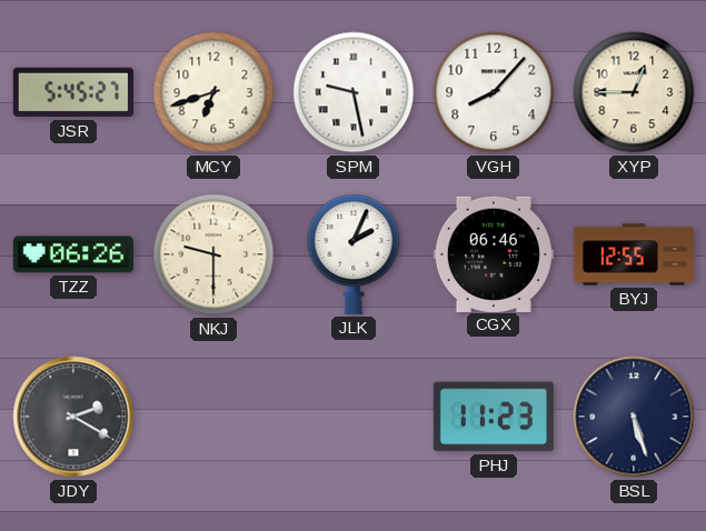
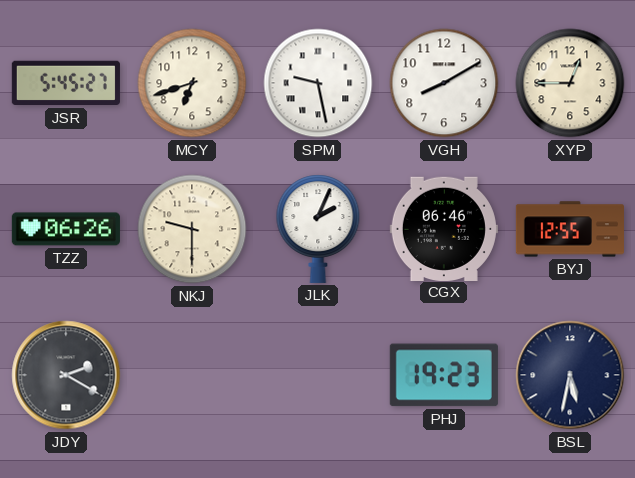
VGH: 8:07 -> 8:10 (444, 83)
PHJ: 11:23 -> 19:23 (444, 375)
BSL: 5:27 -> 5:32 (570, 375)
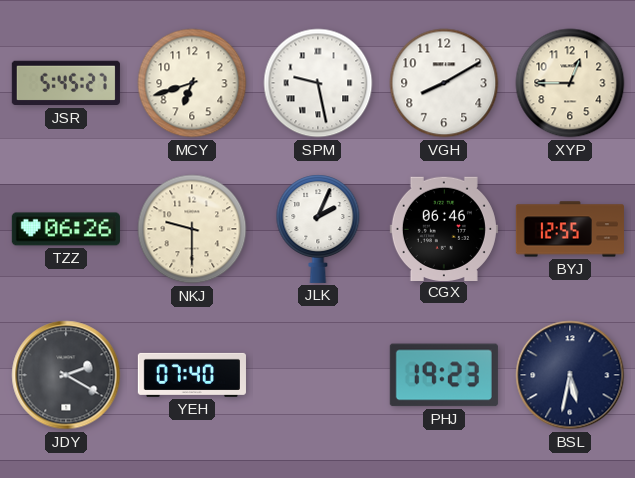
YEH: none -> 07:40 (192, 375)
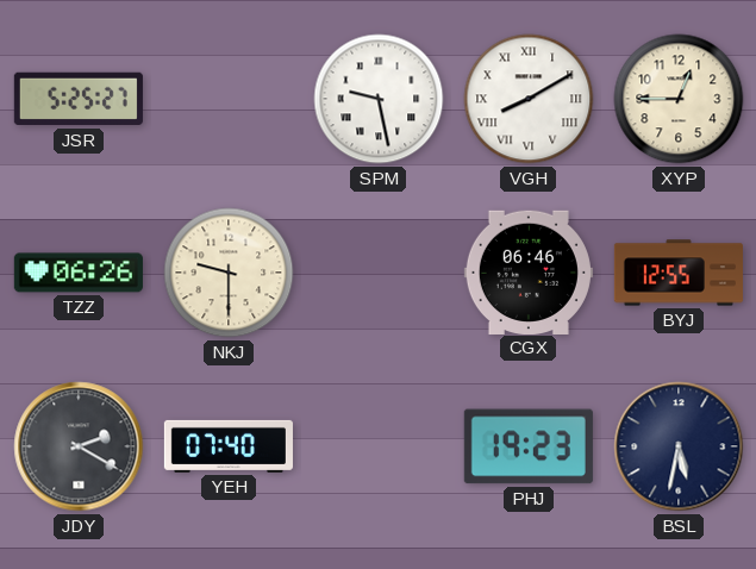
JSR: 5:45 -> 5:25 (79, 99)
MCY: 6:42 -> none (192, 83)
VGH numerals: Arabic -> Roman (529, 99)
JLK: 2:04 -> none (318, 229)
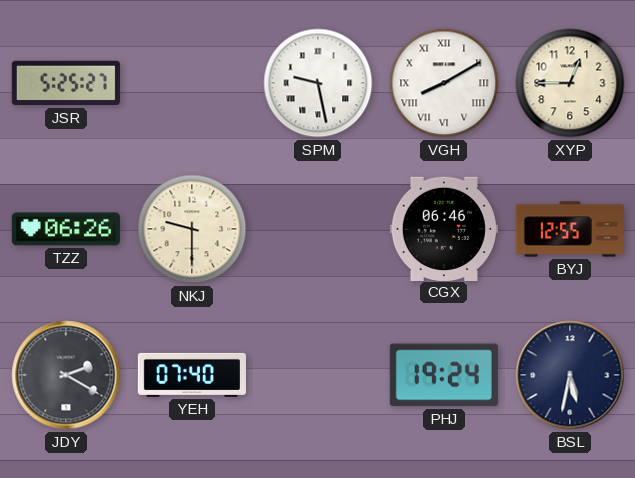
PHJ: 19:23 -> 19:24 (444, 375)
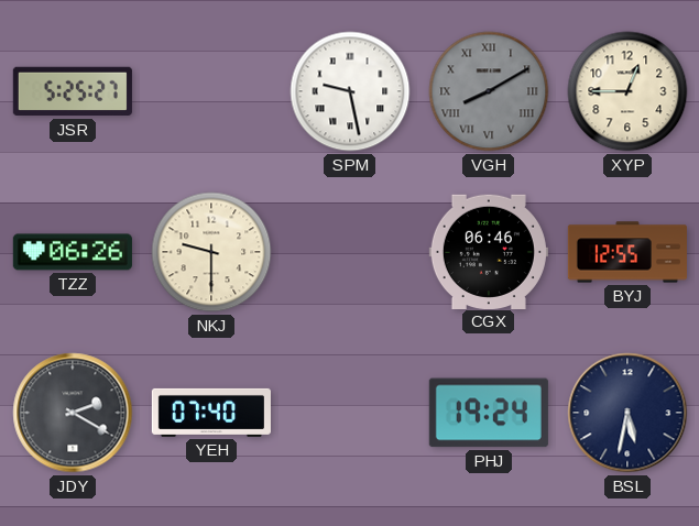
VGH dial: white -> grey (489, 91)
